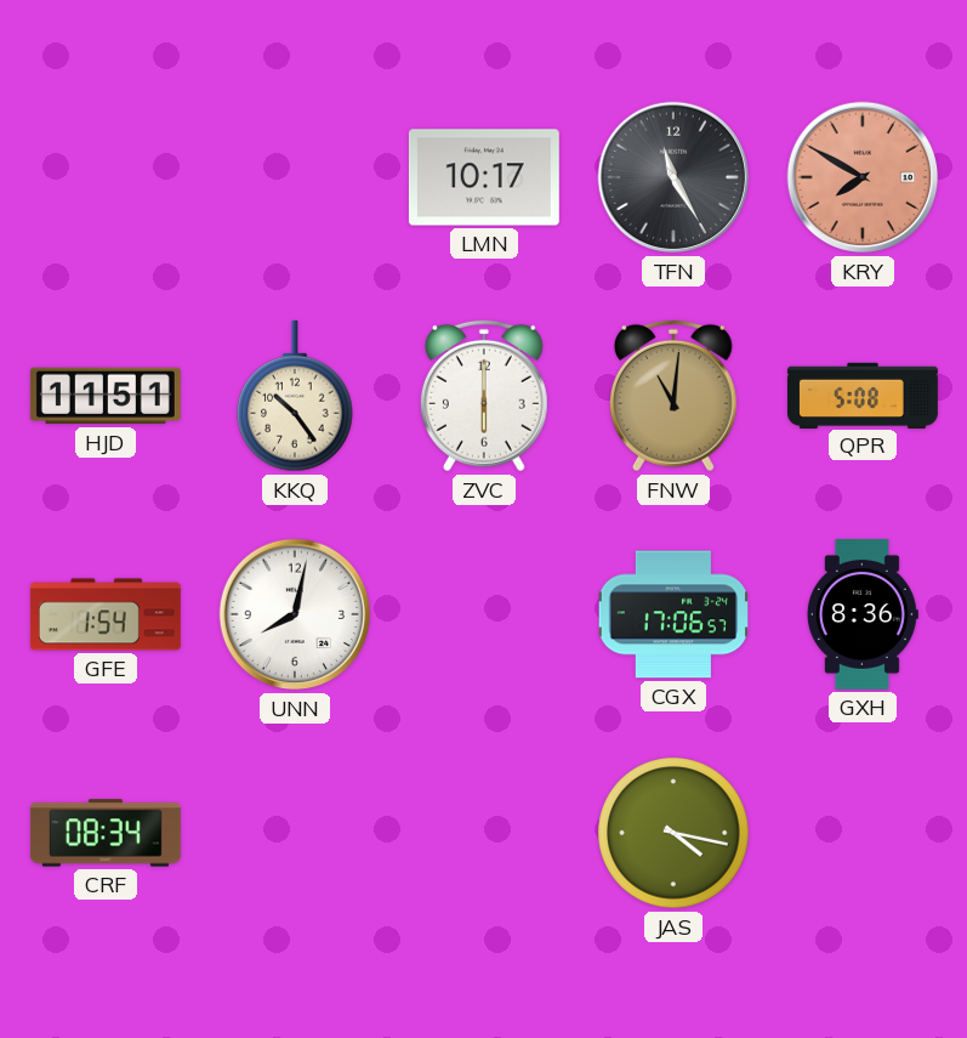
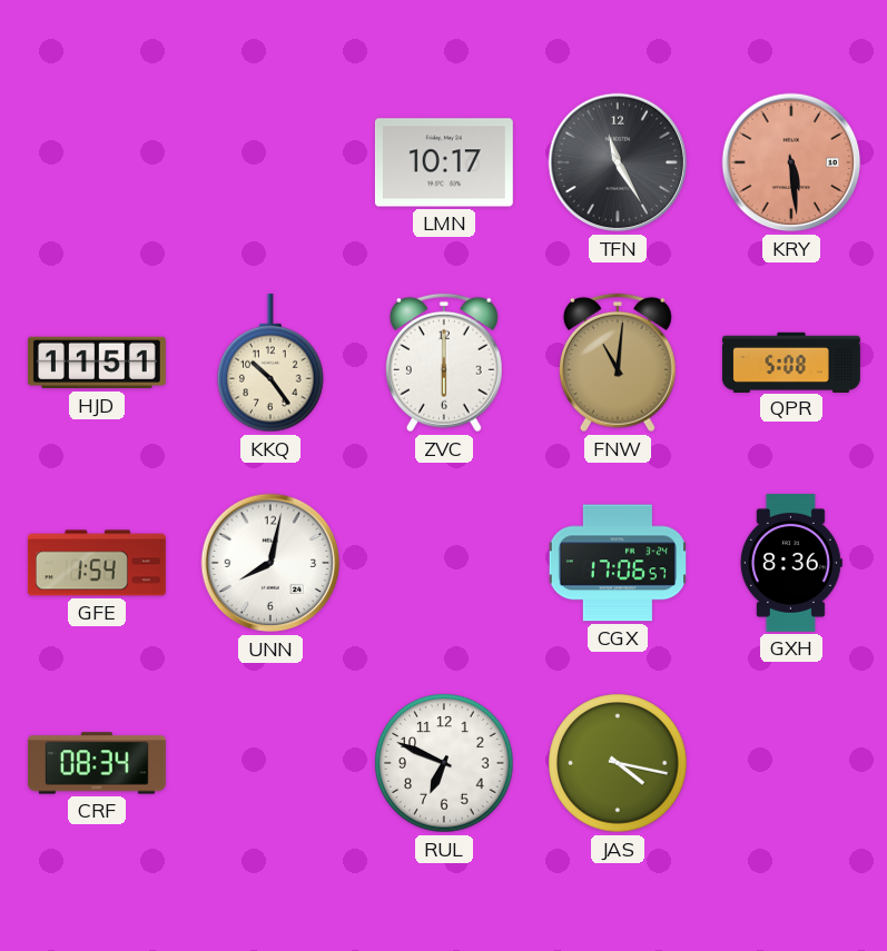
KRY: 7:50 -> 5:29 (791, 162)
RUL: none -> 6:49 (444, 763)
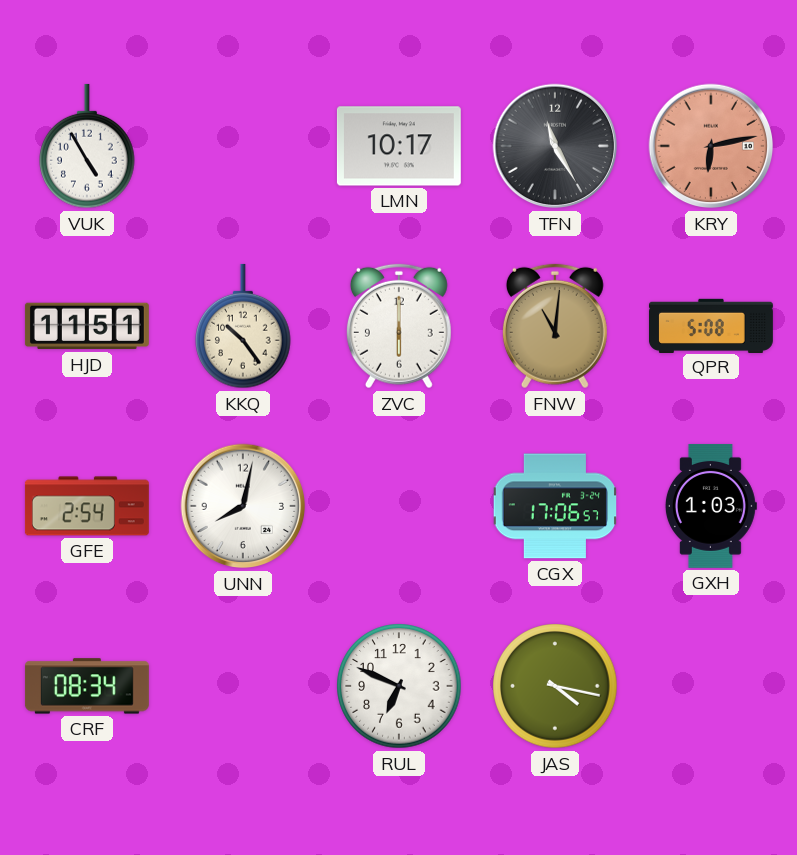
VUK: none -> 4:55 (87, 146)
KRY: 5:29 -> 6:13 (711, 146)
GFE: 1:54 -> 2:54 (87, 506)
GXH: 8:36 -> 1:03 (711, 506)
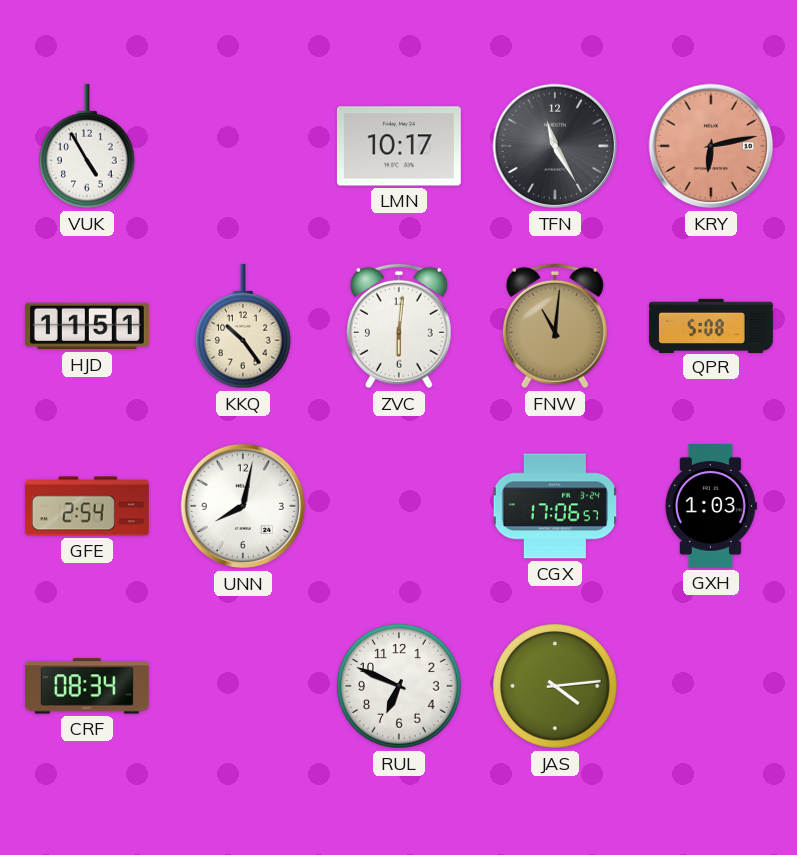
ZVC: 6:00 -> 6:01 (399, 326)
JAS: 4:17 -> 4:14 (555, 686)
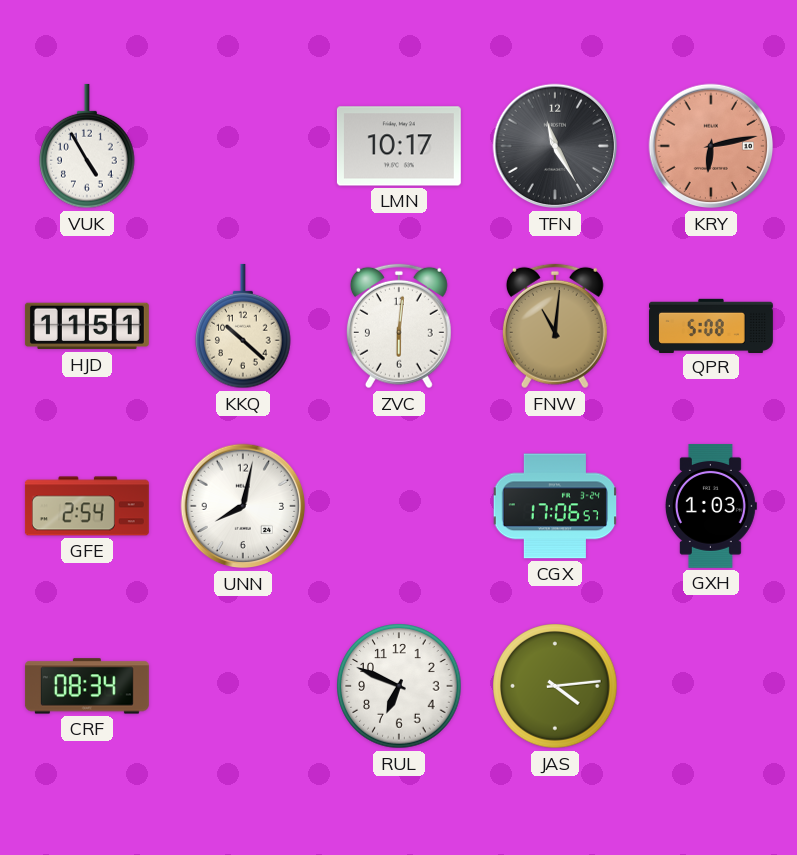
KKQ: 10:24 -> 10:22 (243, 326)
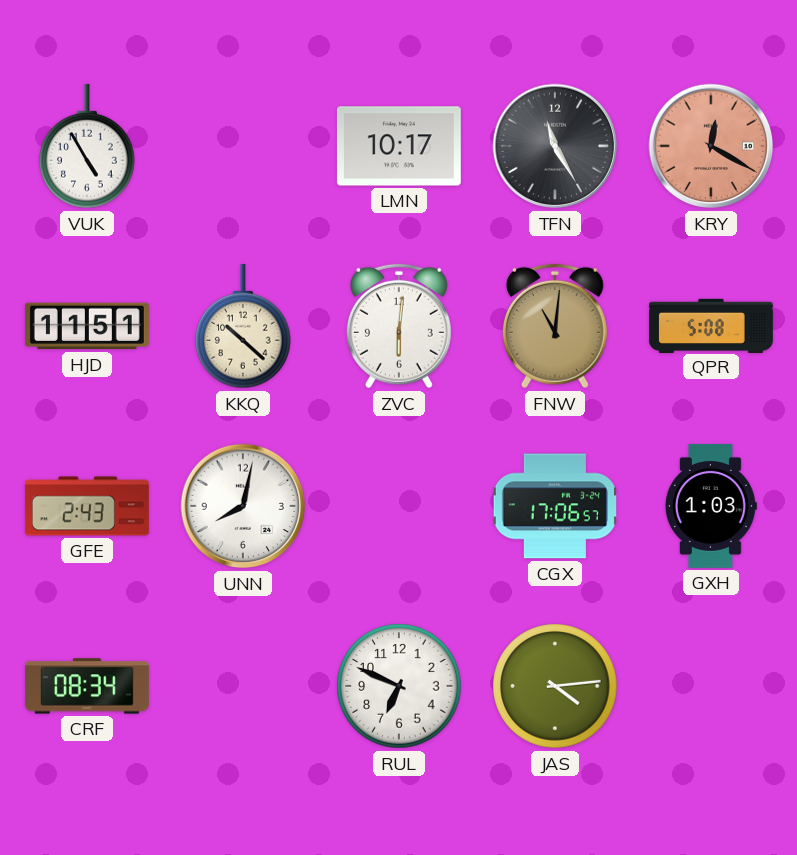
KRY: 6:13 -> 12:20 (711, 146)
GFE: 2:54 -> 2:43 (87, 506)
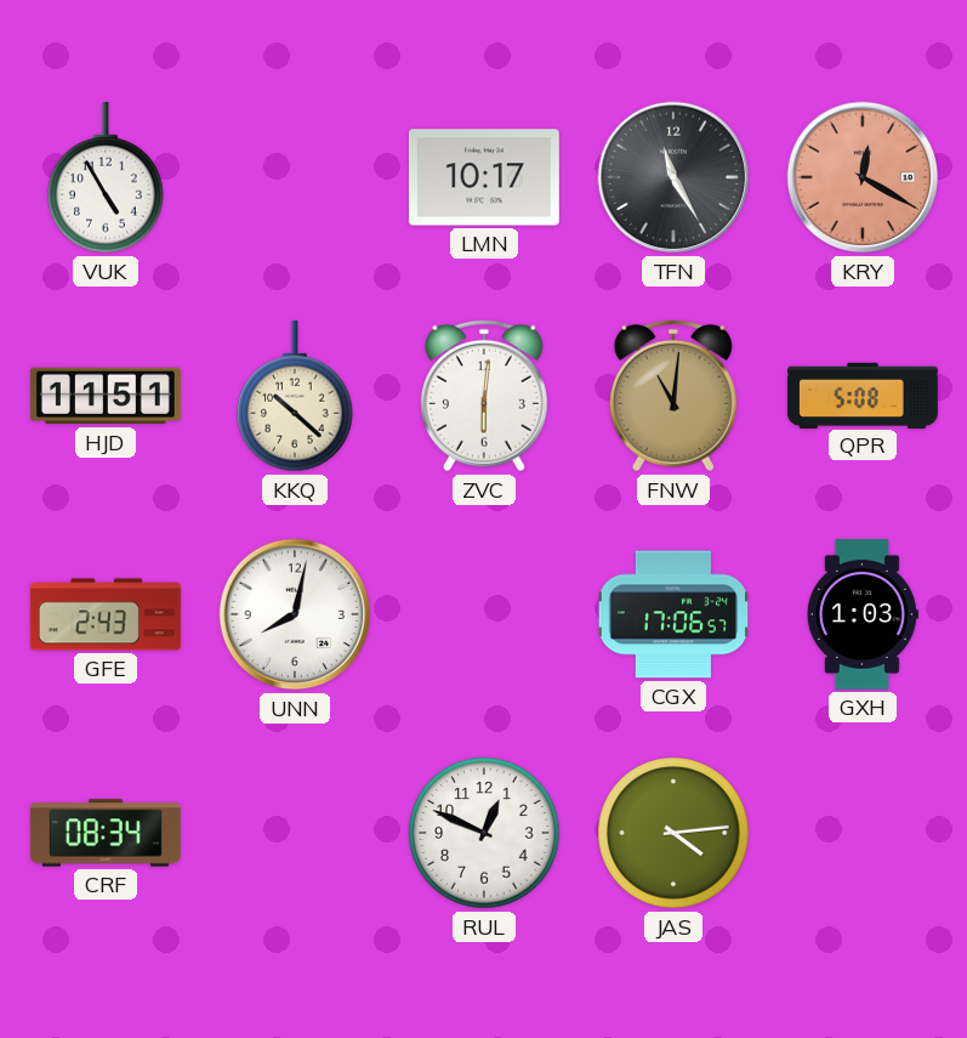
RUL: 6:49 -> 12:49 (484, 833)
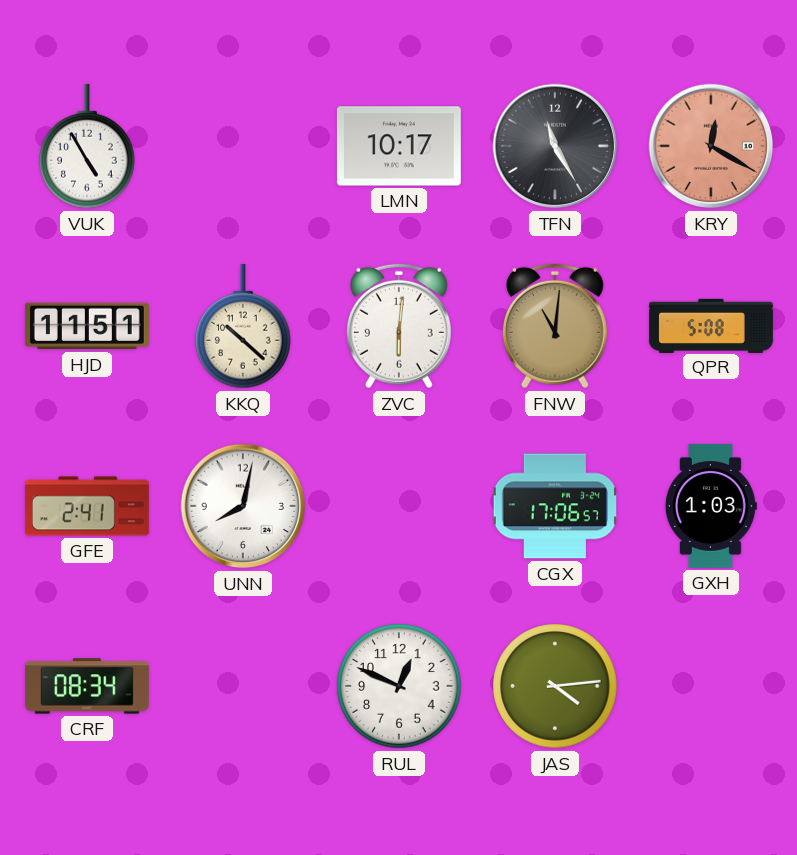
GFE: 2:43 -> 2:41 (87, 506)
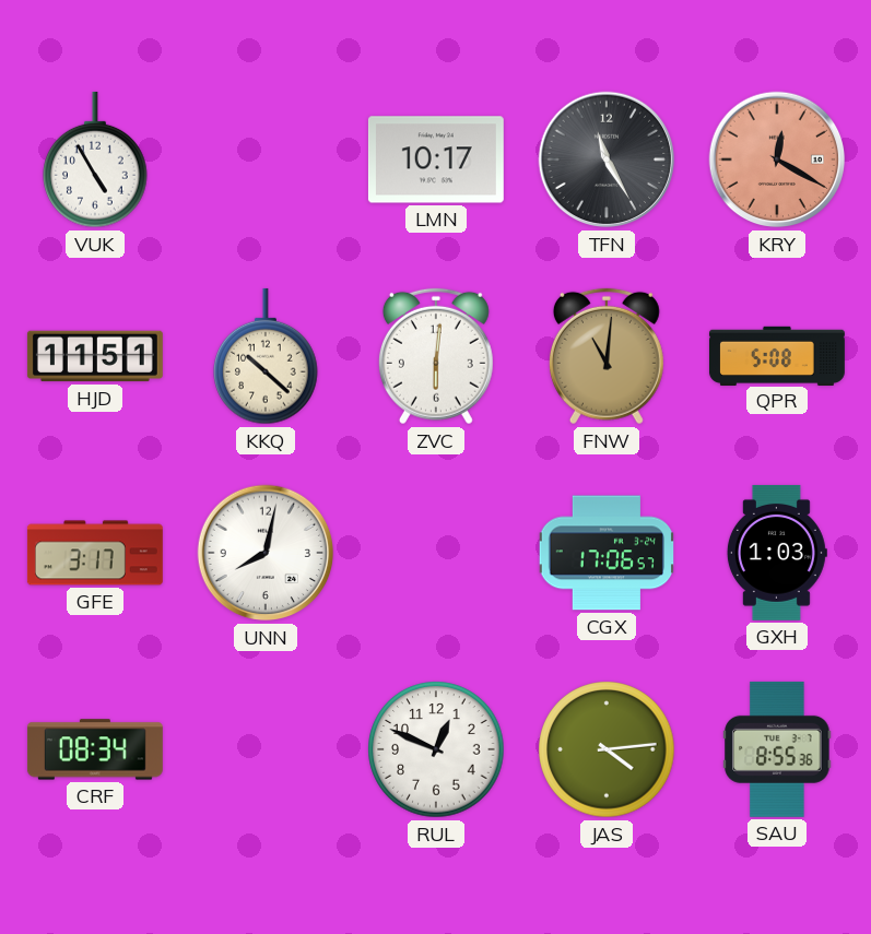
GFE: 2:41 -> 3:17 (95, 553)
SAU: none -> 8:55 (777, 749)
